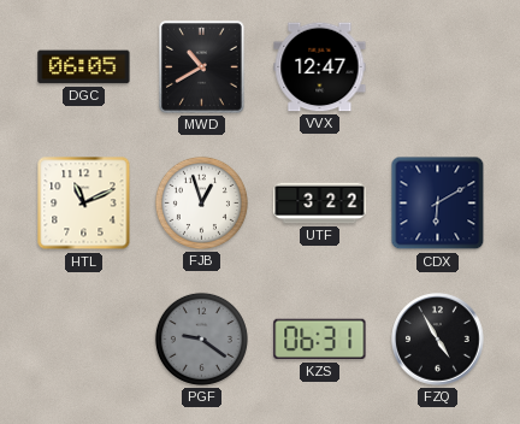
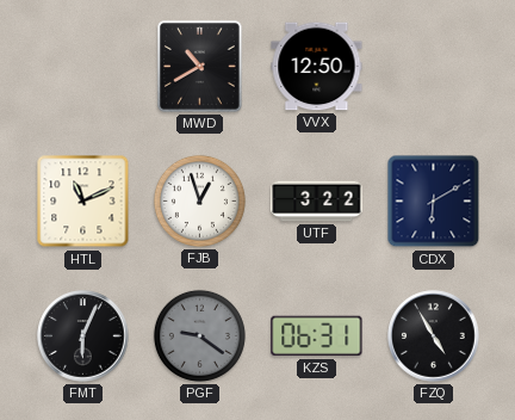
DGC: 06:05 -> none (84, 67)
VVX: 12:47 -> 12:50 (317, 67)
FMT: none -> 6:04 (83, 336)
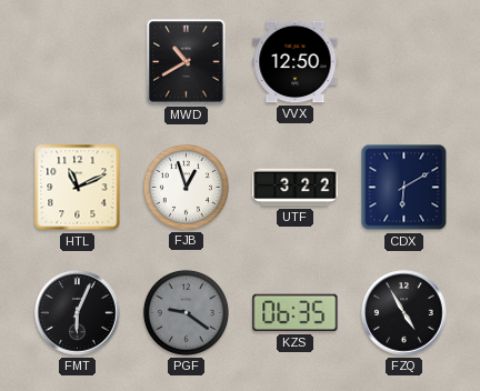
KZS: 06:31 -> 06:35 (296, 313)
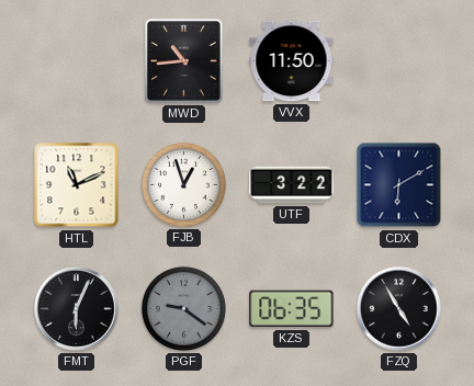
MWD: 10:40 -> 10:44 (184, 61)
VVX: 12:50 -> 11:50 (292, 61)
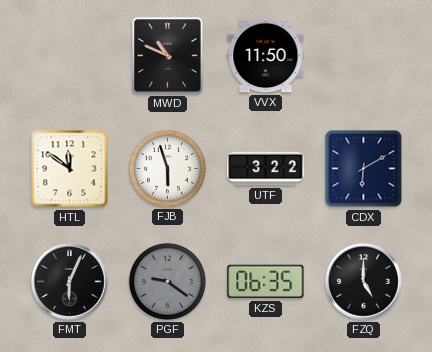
MWD: 10:44 -> 10:49 (168, 56)
HTL: 11:11 -> 11:51 (70, 169)
FJB: 12:57 -> 5:57 (167, 168)
FZQ: 4:55 -> 5:00 (364, 282)
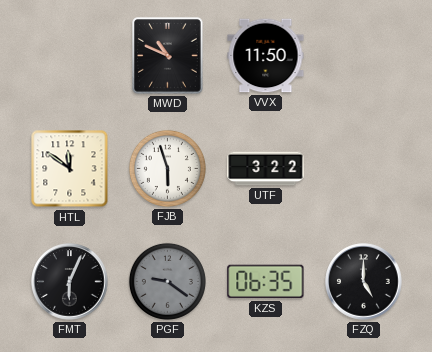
CDX: 6:10 -> none (364, 169)
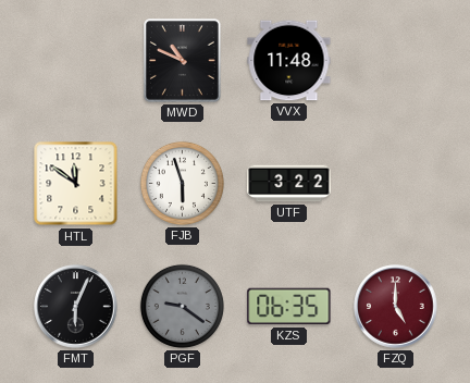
VVX: 11:50 -> 11:48 (289, 61)
FZQ dial: black -> burgundy (396, 307)
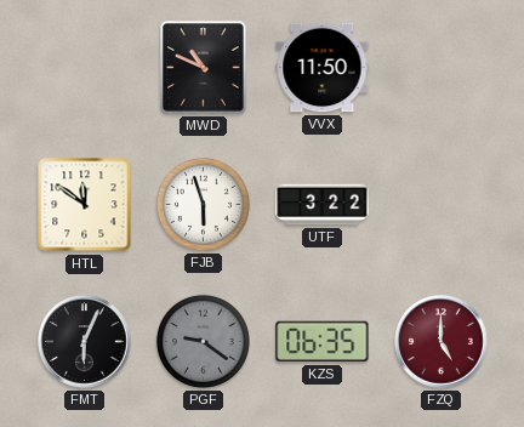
VVX: 11:48 -> 11:50 (323, 68)
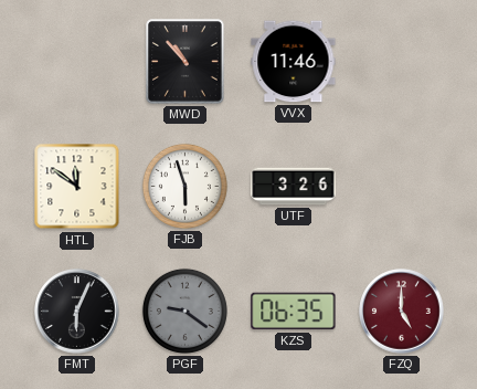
MWD: 10:49 -> 10:53 (185, 62)
VVX: 11:50 -> 11:46 (294, 62)
UTF: 3:22 -> 3:26 (294, 187)
